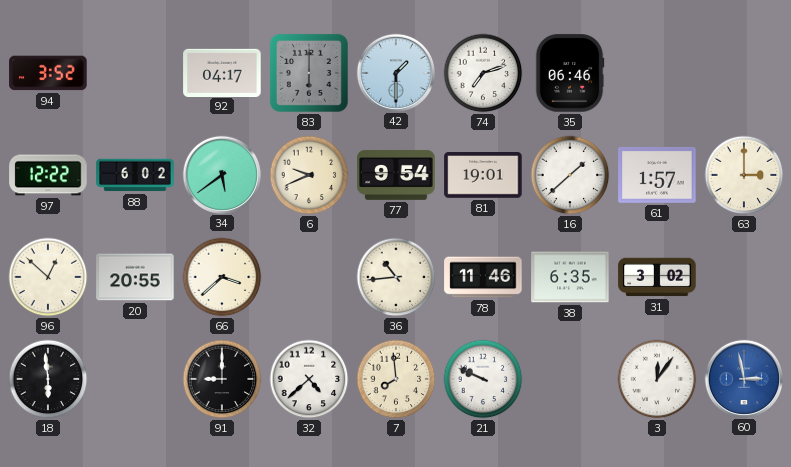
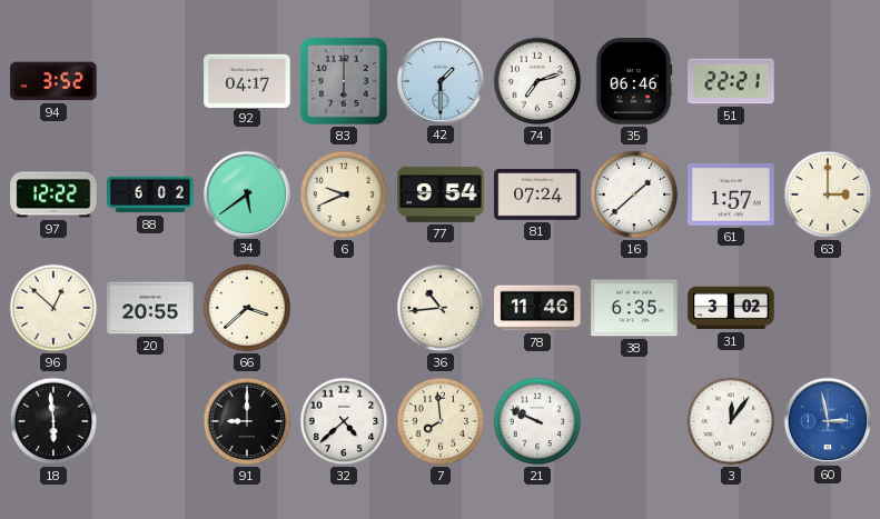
51: none -> 22:21 (731, 81)
81: 19:01 -> 07:24 (537, 196)
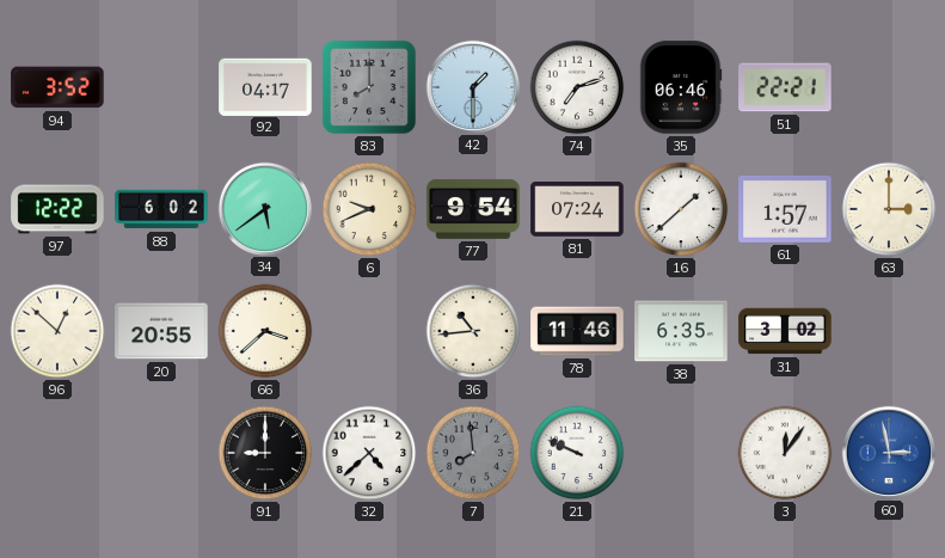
83: 6:00 -> 8:00 (369, 87)
18: 5:59 -> none (53, 421)
7 dial: cream -> grey (473, 453)
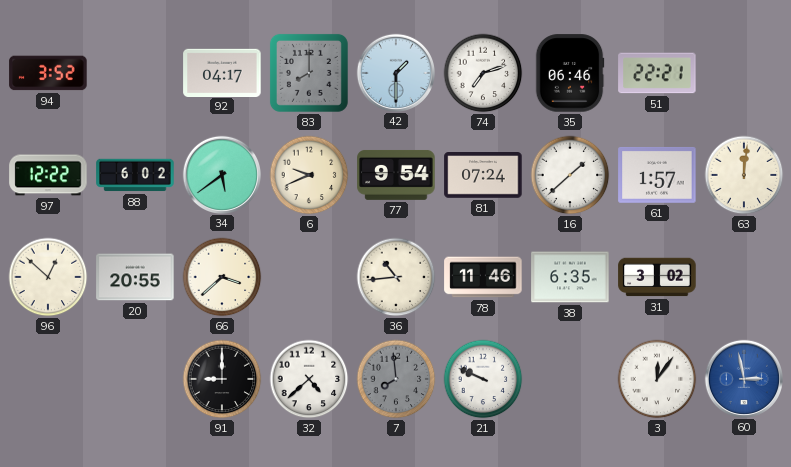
63: 3:00 -> 12:01 (744, 175)
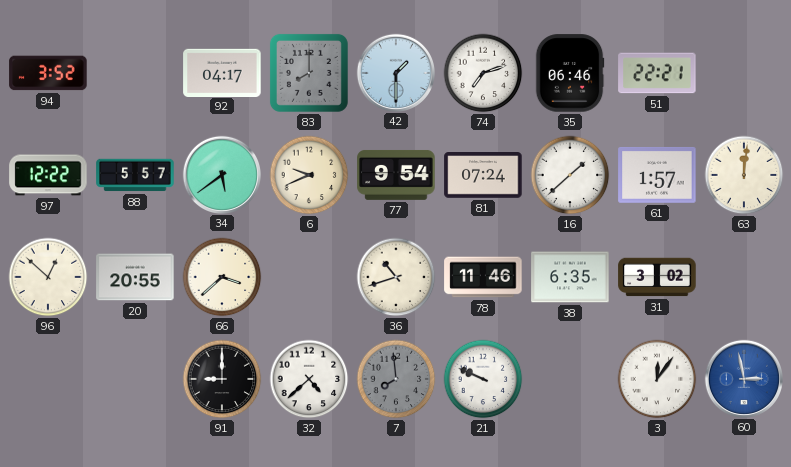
88: 6:02 -> 5:57 (135, 175)
36: 10:44 -> 10:42 (396, 277)
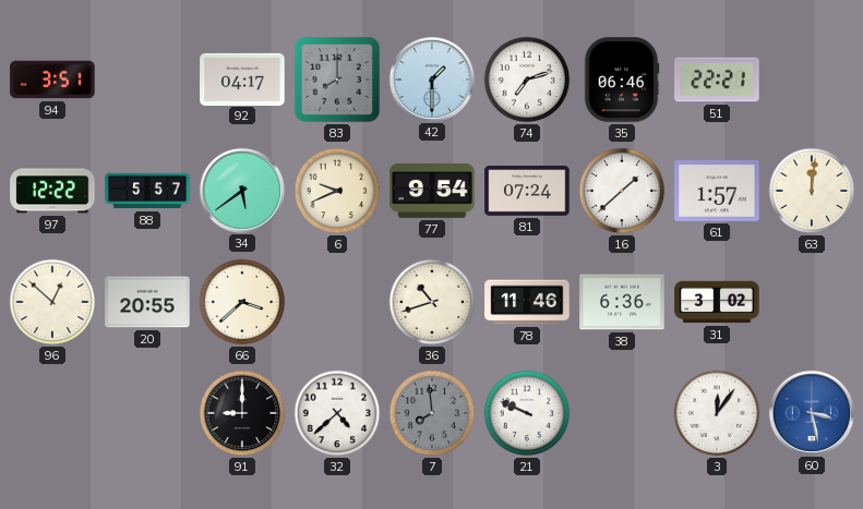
94: 3:52 -> 3:51 (52, 80)
38: 6:35 -> 6:36 (622, 302)
60: 2:58 -> 3:28 (811, 412)
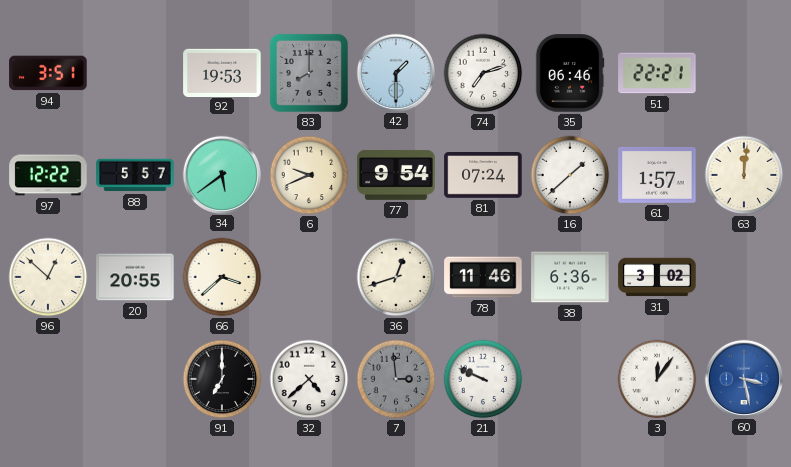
92: 04:17 -> 19:53 (222, 72)
36: 10:42 -> 12:42 (396, 277)
91: 9:00 -> 7:00 (222, 379)
7: 7:59 -> 2:59 (396, 379)
